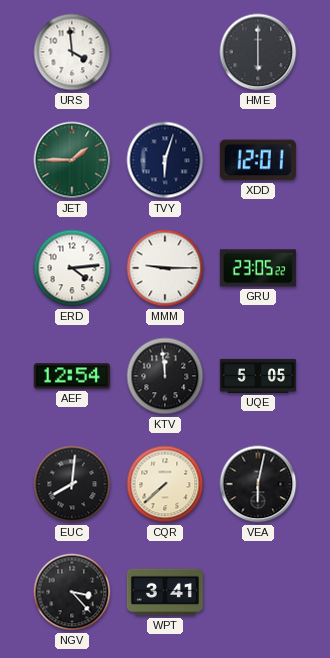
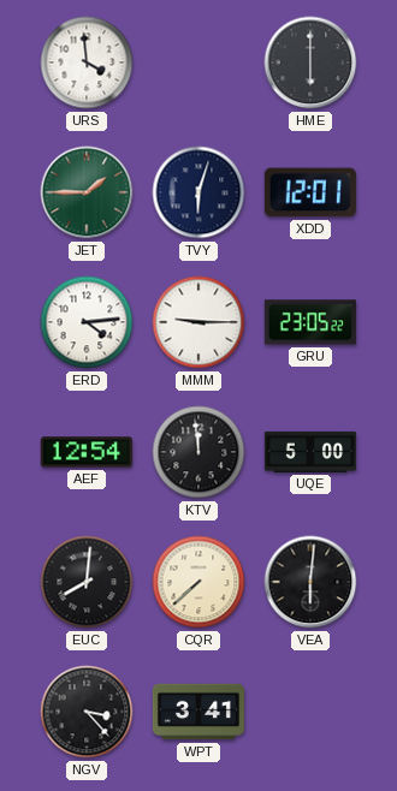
UQE: 5:05 -> 5:00 (310, 452)
VEA: 6:02 -> 6:01 (310, 582)
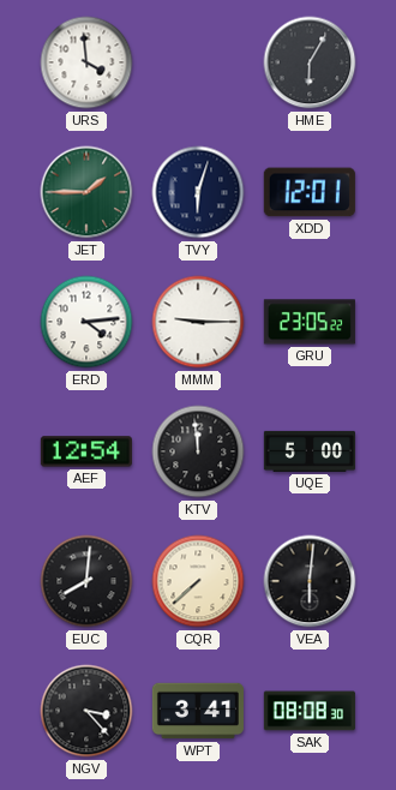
HME: 6:00 -> 6:05 (310, 62)
SAK: none -> 08:08 (310, 711)
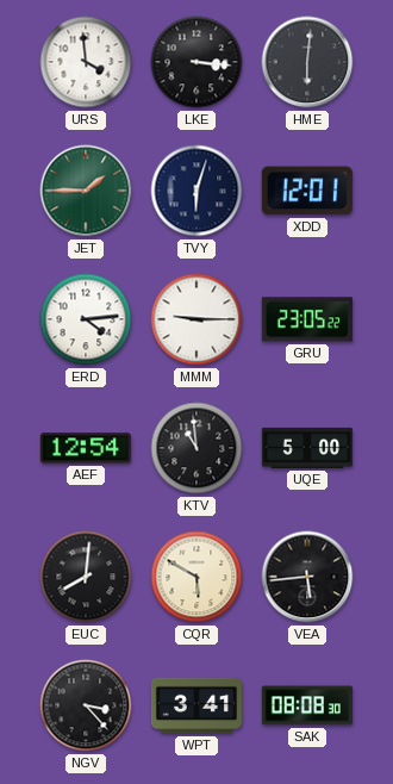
LKE: none -> 3:16 (196, 62)
HME: 6:05 -> 6:01 (307, 62)
KTV: 11:59 -> 10:59 (196, 448)
CQR: 7:38 -> 5:50 (196, 577)
VEA: 6:01 -> 5:44 (307, 577)
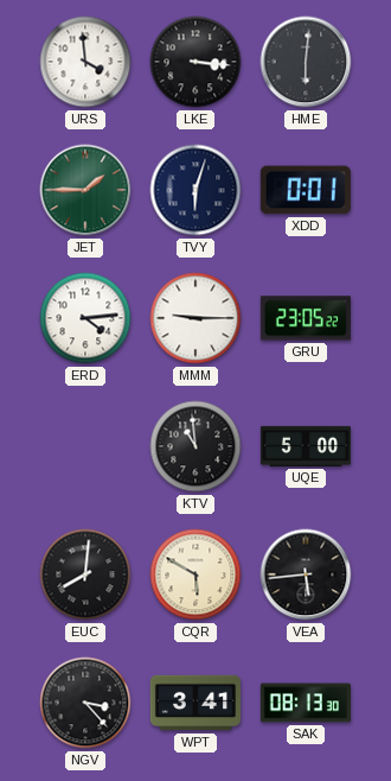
XDD: 12:01 -> 0:01 (306, 190)
AEF: 12:54 -> none (86, 448)
SAK: 08:08 -> 08:13 (306, 703)
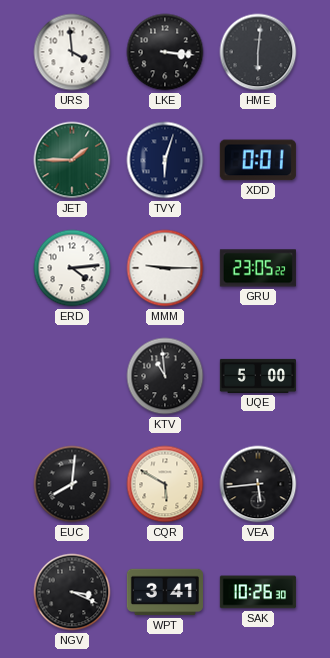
NGV: 3:23 -> 3:19 (72, 592)
SAK: 08:13 -> 10:26 (258, 592)
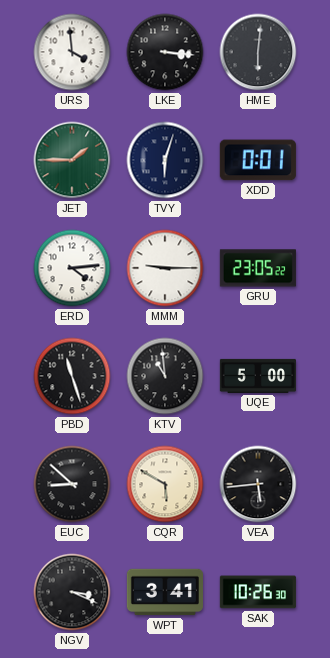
PBD: none -> 11:27 (72, 376)
EUC: 8:01 -> 8:52 (72, 484)
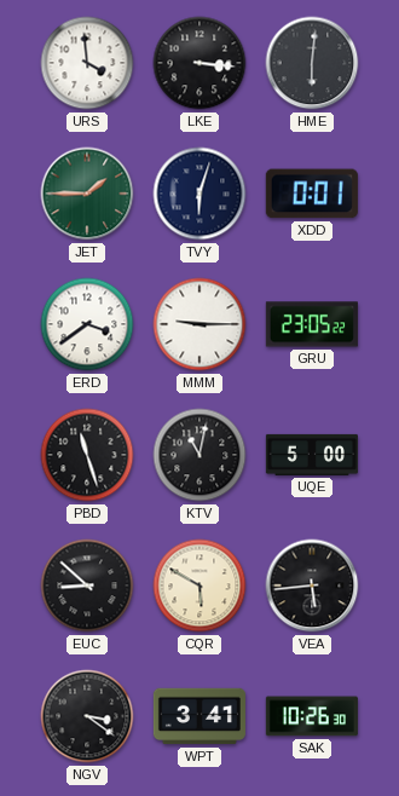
ERD: 4:14 -> 3:39 (87, 324)
KTV: 10:59 -> 11:02 (199, 455)
NGV: 3:19 -> 3:21 (87, 716)
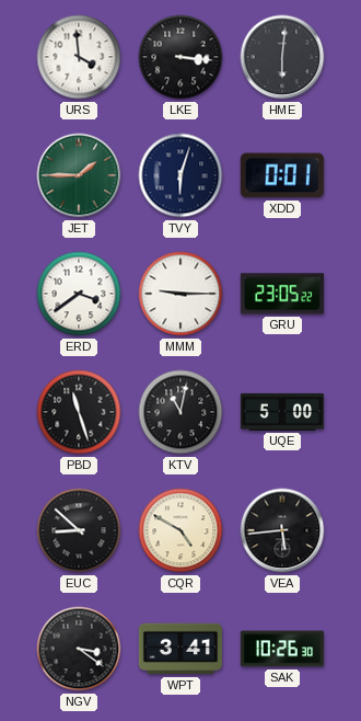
CQR: 5:50 -> 4:50 (180, 530)
